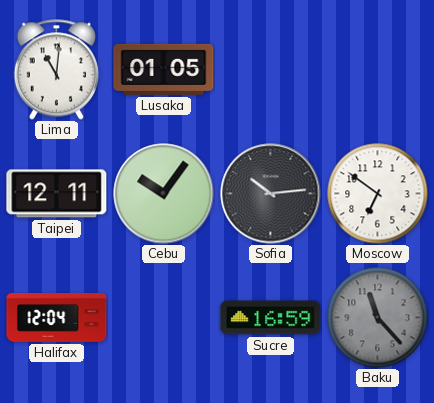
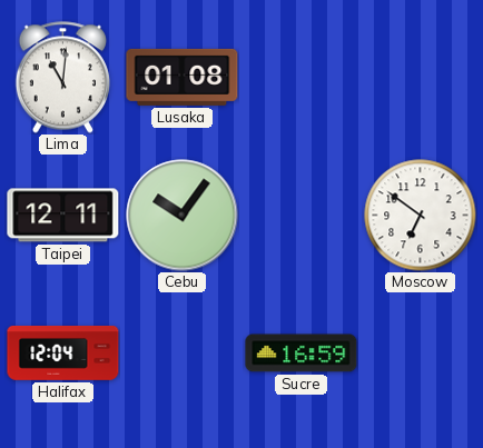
Lusaka: 01:05 -> 01:08 (183, 77)
Sofia: 10:14 -> none (271, 194)
Baku: 11:23 -> none (378, 318)
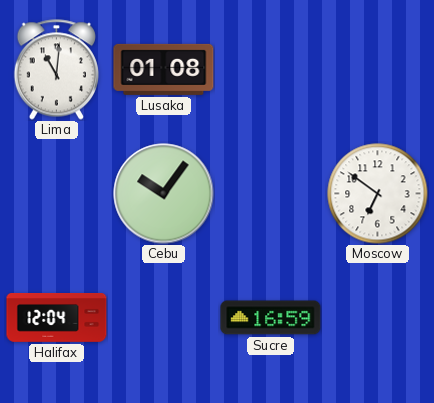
Taipei: 12:11 -> none (63, 216)
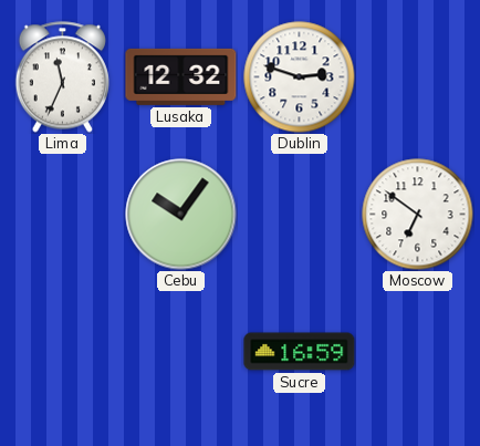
Lima: 11:01 -> 11:34 (62, 77)
Lusaka: 01:08 -> 12:32 (181, 76)
Dublin: none -> 2:48 (300, 77)
Halifax: 12:04 -> none (57, 318)
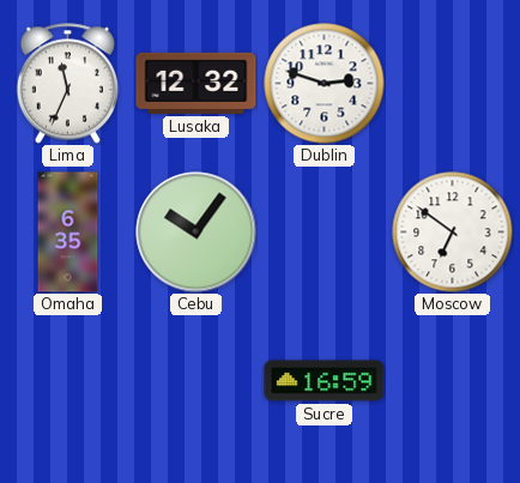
Omaha: none -> 6:35 (68, 233)
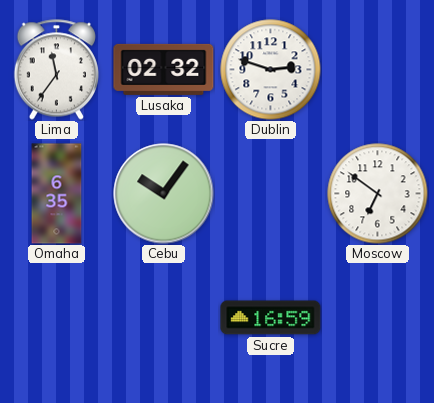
Lima: 11:34 -> 11:36 (56, 70)
Lusaka: 12:32 -> 02:32 (164, 69)
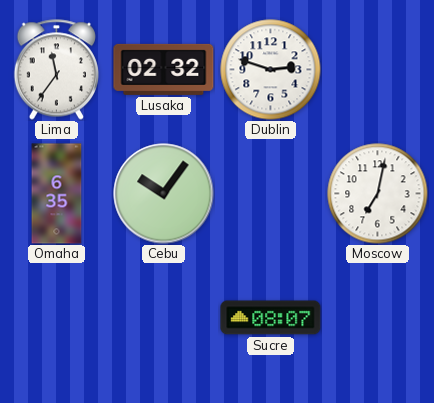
Moscow: 6:51 -> 7:02 (378, 194)
Sucre: 16:59 -> 08:07 (271, 318)
